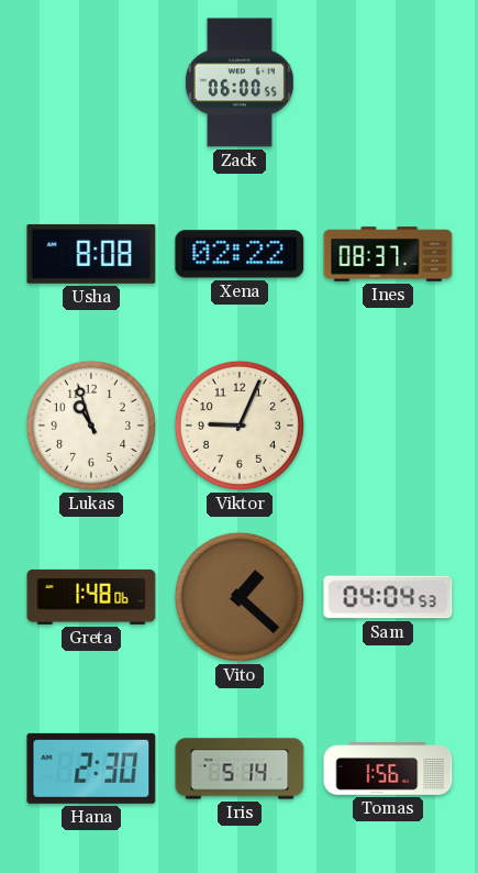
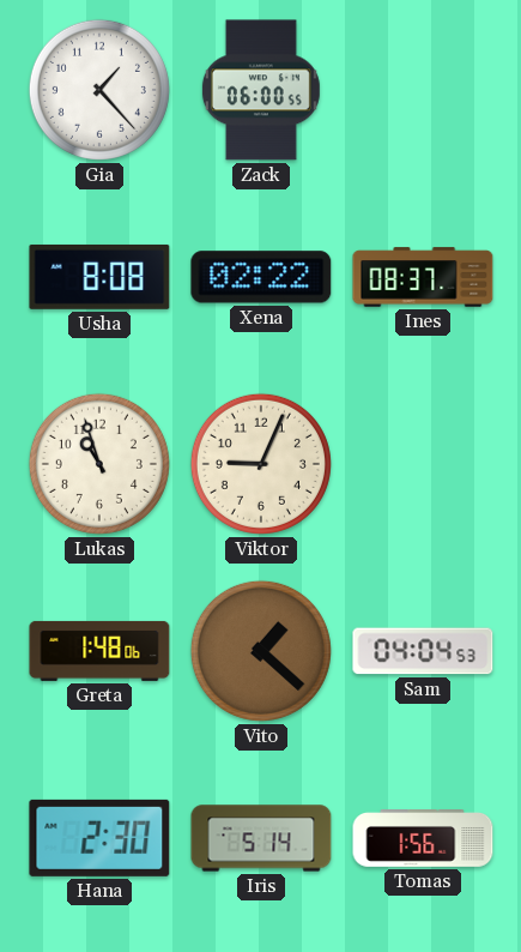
Gia: none -> 1:23 (99, 90)
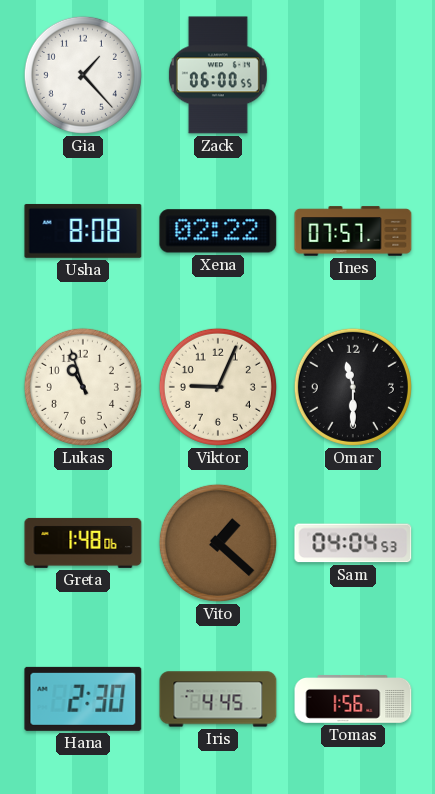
Ines: 08:37 -> 07:57 (353, 231)
Omar: none -> 11:30 (353, 387)
Iris: 5:14 -> 4:45 (218, 699)
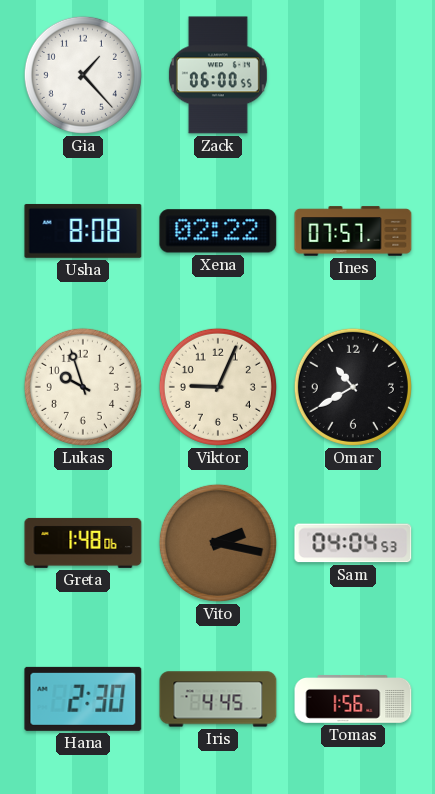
Lukas: 10:57 -> 9:57 (83, 387)
Omar: 11:30 -> 10:40 (353, 387)
Vito: 1:22 -> 2:17 (218, 543)
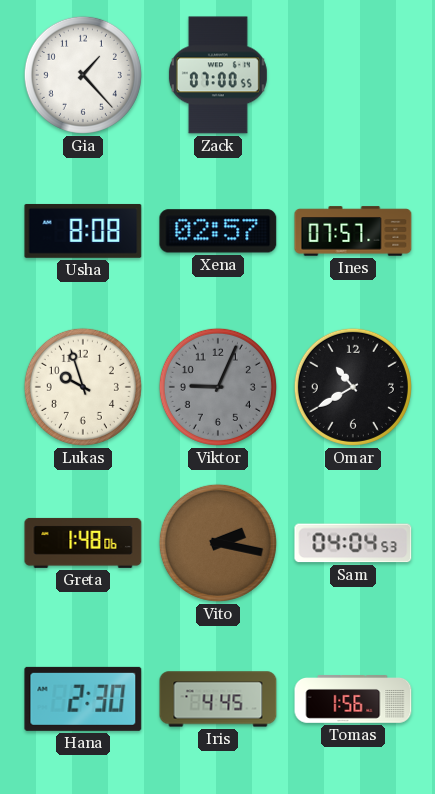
Zack: 06:00 -> 07:00 (218, 75)
Xena: 02:22 -> 02:57 (218, 231)
Viktor dial: cream -> grey (218, 387)
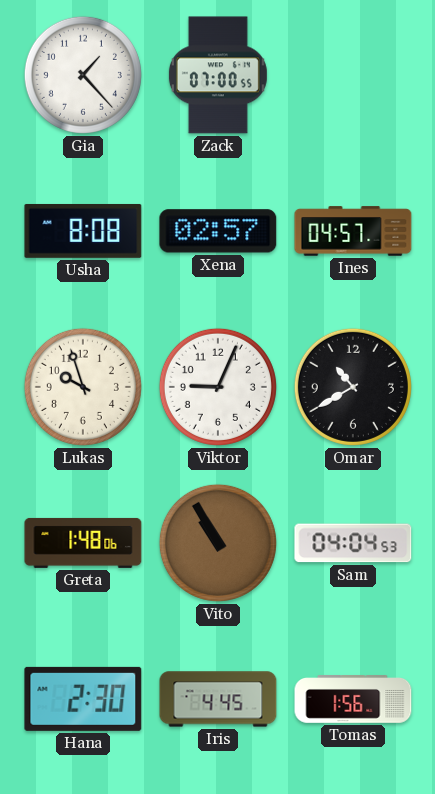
Ines: 07:57 -> 04:57 (353, 231)
Viktor dial: grey -> white (218, 387)
Vito: 2:17 -> 10:55 (218, 543)
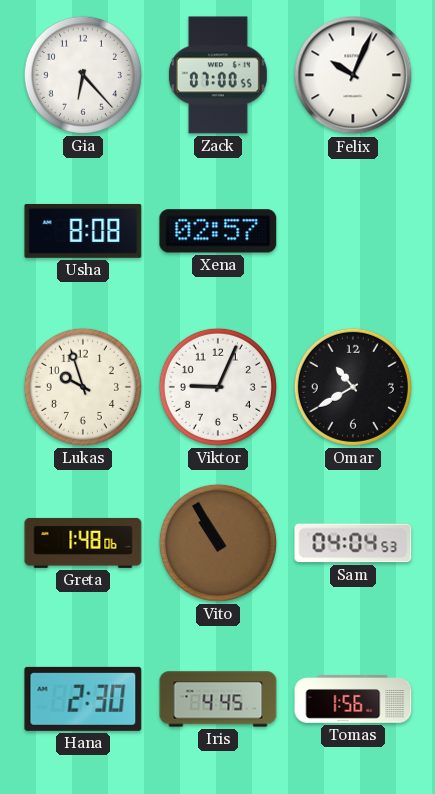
Gia: 1:23 -> 6:23 (83, 75)
Felix: none -> 10:04 (353, 75)
Ines: 04:57 -> none (353, 231)
